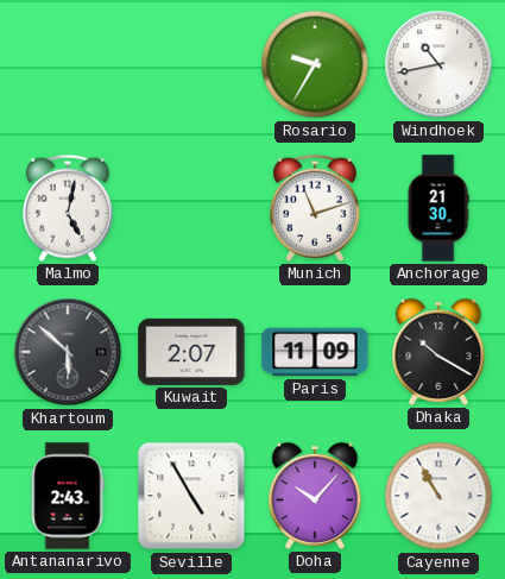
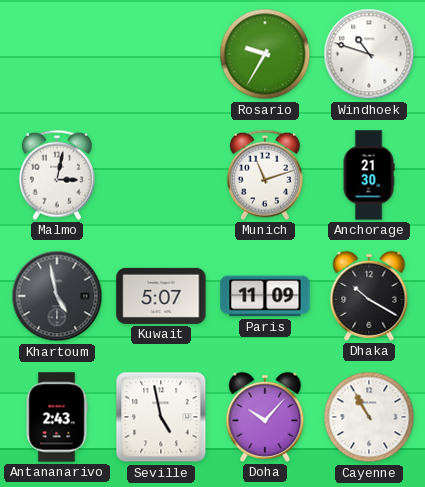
Windhoek: 10:43 -> 10:48 (369, 54)
Malmo: 5:02 -> 3:02 (57, 175)
Khartoum: 5:52 -> 4:58 (57, 296)
Kuwait: 2:07 -> 5:07 (161, 296)
Seville: 4:55 -> 4:58 (161, 417)
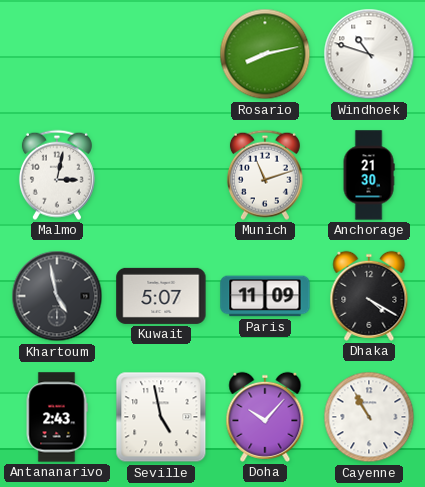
Rosario: 9:35 -> 8:13 (265, 54)
Dhaka: 10:20 -> 4:20 (369, 296)
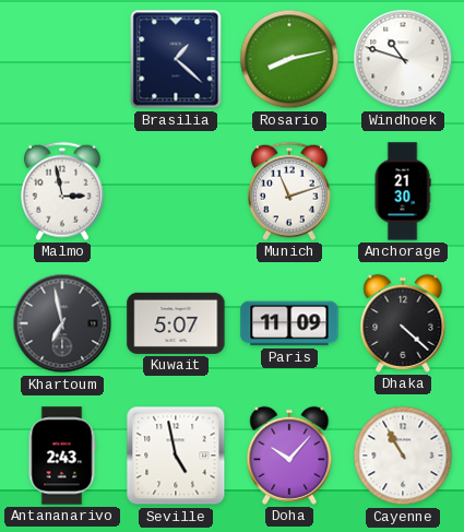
Brasilia: none -> 1:22 (176, 59)
Malmo: 3:02 -> 2:58 (62, 191)
Khartoum: 4:58 -> 6:58 (62, 323)
Dhaka: 4:20 -> 4:22 (403, 323)
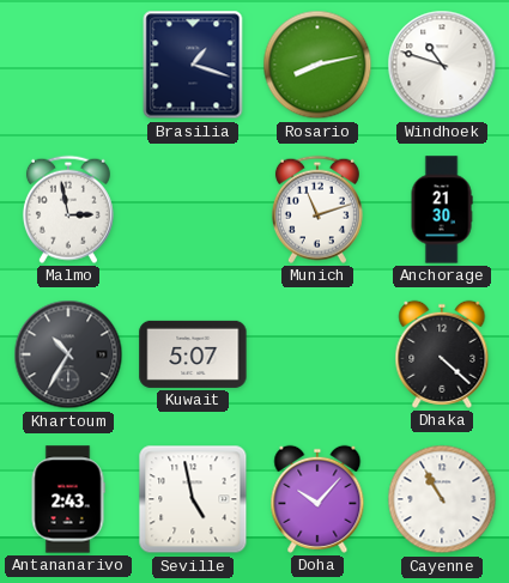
Brasilia: 1:22 -> 1:18 (193, 65)
Khartoum: 6:58 -> 10:35 (68, 354)
Paris: 11:09 -> none (289, 323)
